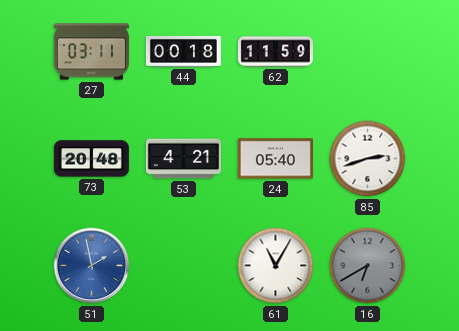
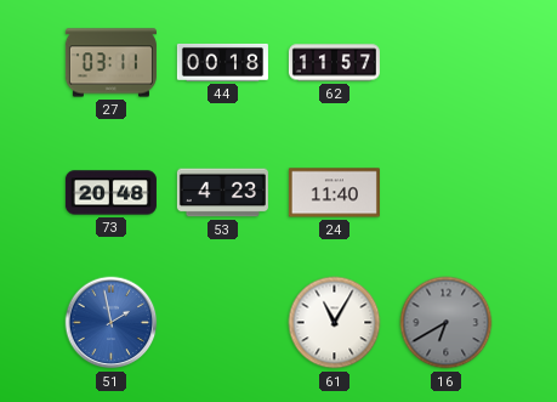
62: 11:59 -> 11:57 (334, 63)
53: 4:21 -> 4:23 (222, 193)
24: 05:40 -> 11:40 (334, 193)
85: 2:42 -> none (368, 159)
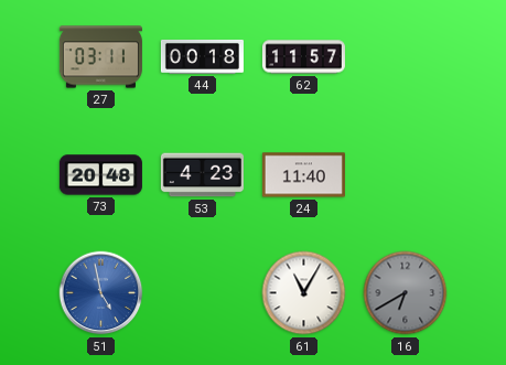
51: 1:58 -> 4:58 (101, 293)
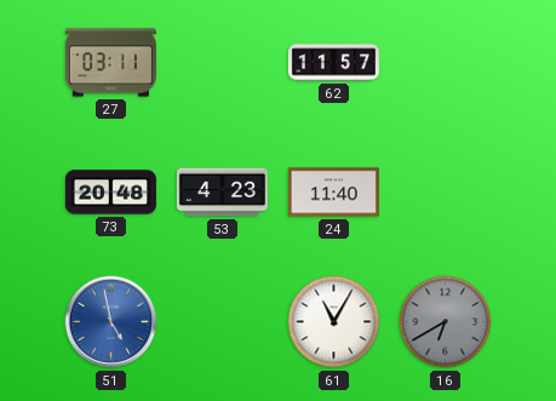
44: 00:18 -> none (202, 56)
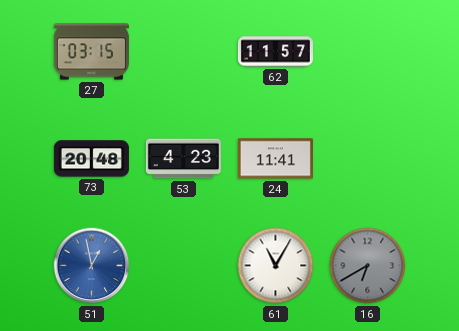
27: 03:11 -> 03:15 (91, 52)
24: 11:40 -> 11:41 (275, 159)
51: 4:58 -> 12:58 (92, 266)
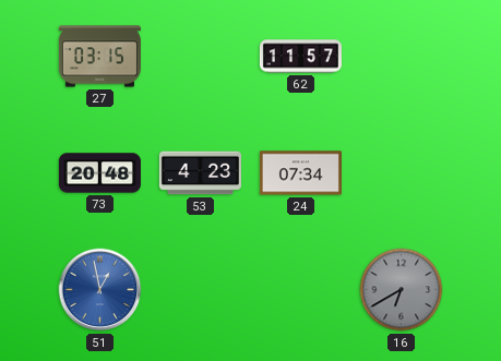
24: 11:41 -> 07:34 (300, 173)
61: 11:05 -> none (276, 266)
